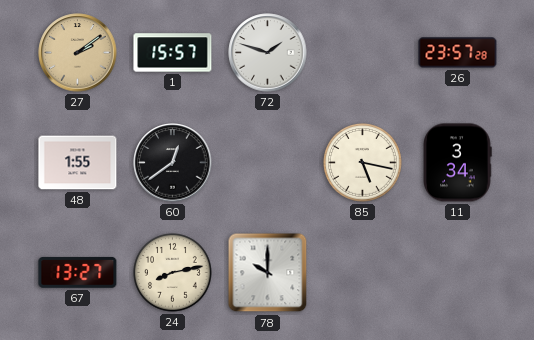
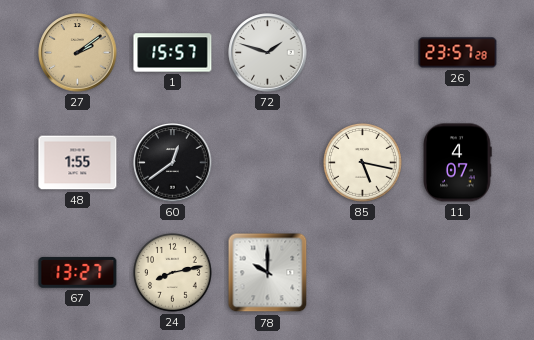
11: 3:34 -> 4:07 (457, 163)
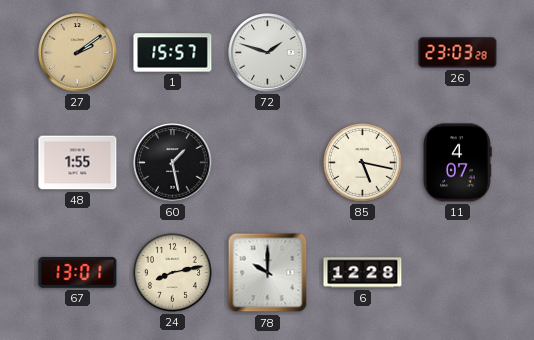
26: 23:57 -> 23:03 (458, 53)
60: 12:39 -> 1:28 (173, 163)
67: 13:27 -> 13:01 (78, 272)
6: none -> 12:28 (363, 273)
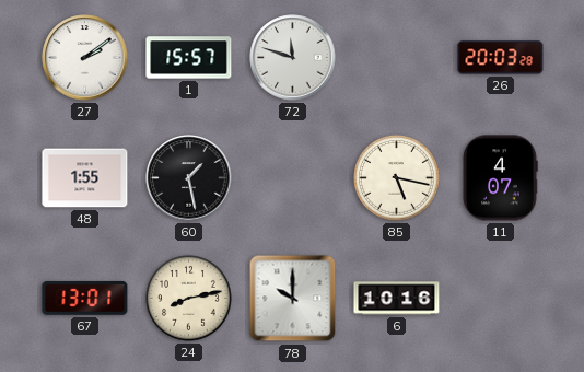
27 dial: champagne -> white (85, 58)
72: 1:48 -> 11:48 (293, 58)
26: 23:03 -> 20:03 (501, 58)
6: 12:28 -> 10:16 (397, 299)
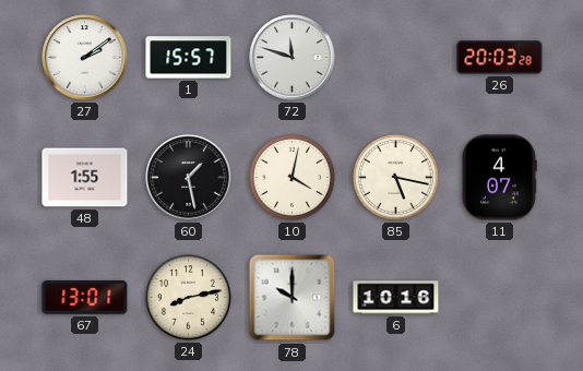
10: none -> 4:02 (293, 178)
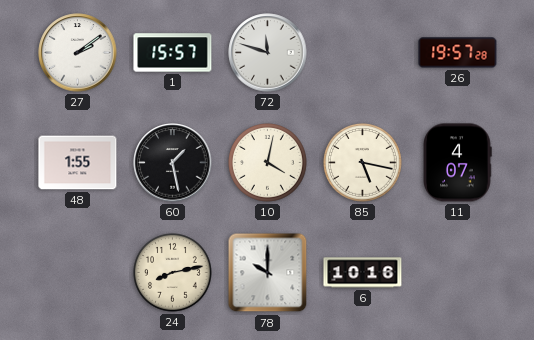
26: 20:03 -> 19:57 (458, 53)
67: 13:01 -> none (85, 297)
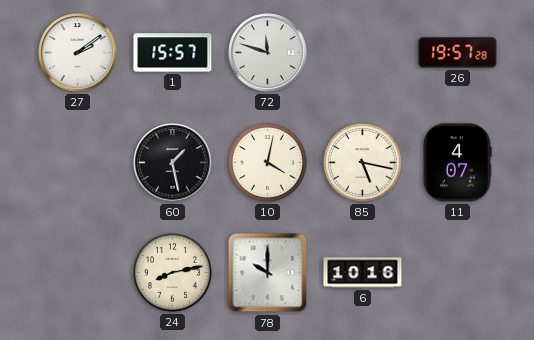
48: 1:55 -> none (78, 163)
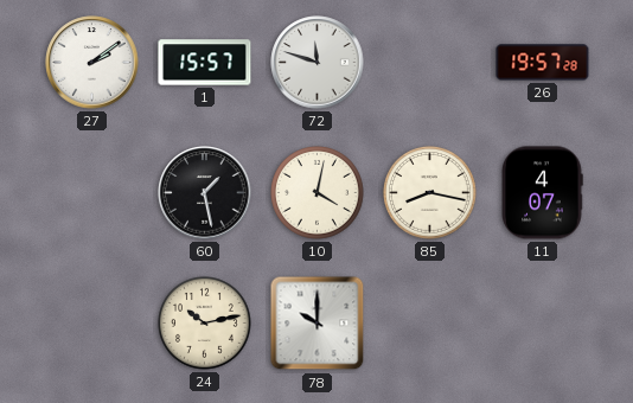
85: 5:17 -> 8:17 (430, 193)
24: 8:13 -> 10:13 (205, 324)
6: 10:16 -> none (363, 273)
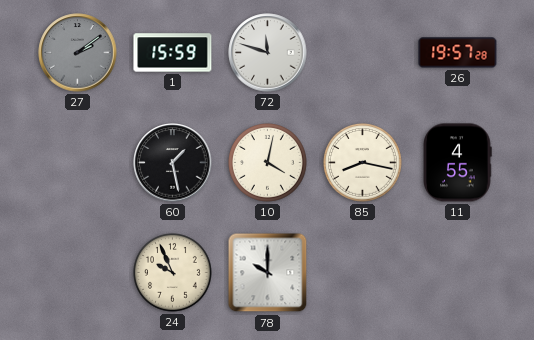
27 dial: white -> grey (78, 53)
1: 15:57 -> 15:59 (173, 53)
11: 4:07 -> 4:55 (457, 163)
24: 10:13 -> 9:56 (173, 273)
